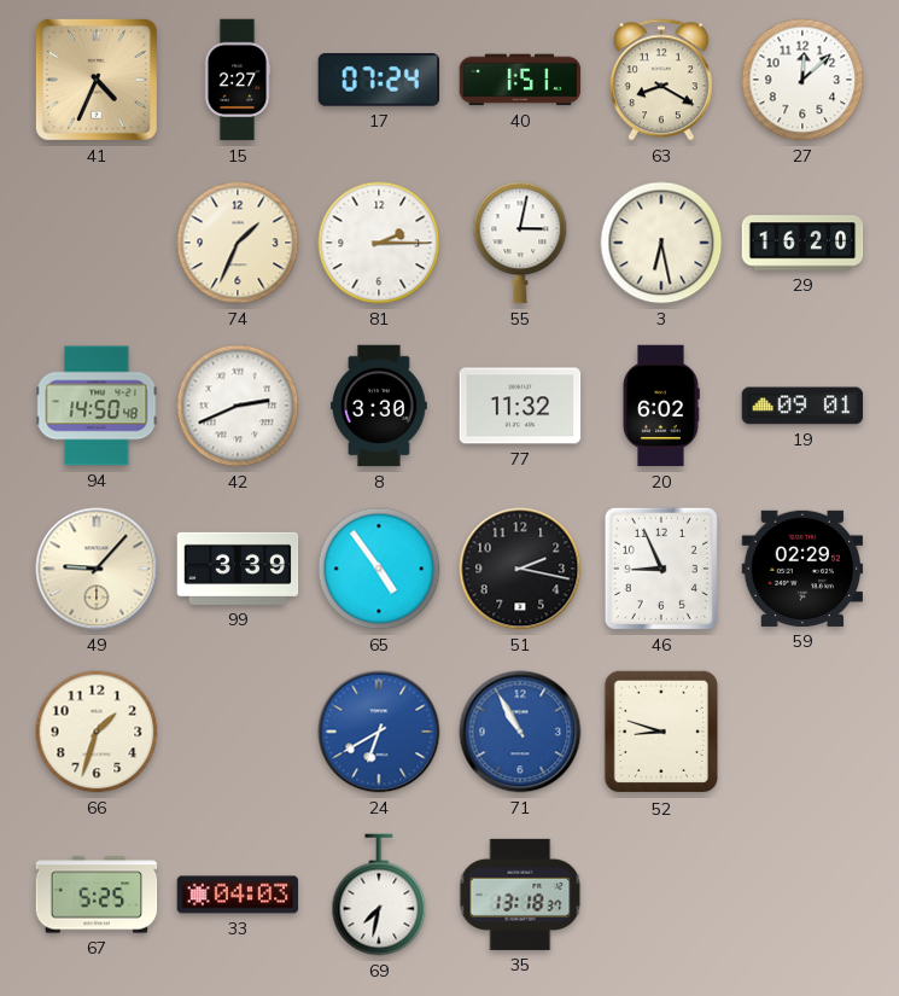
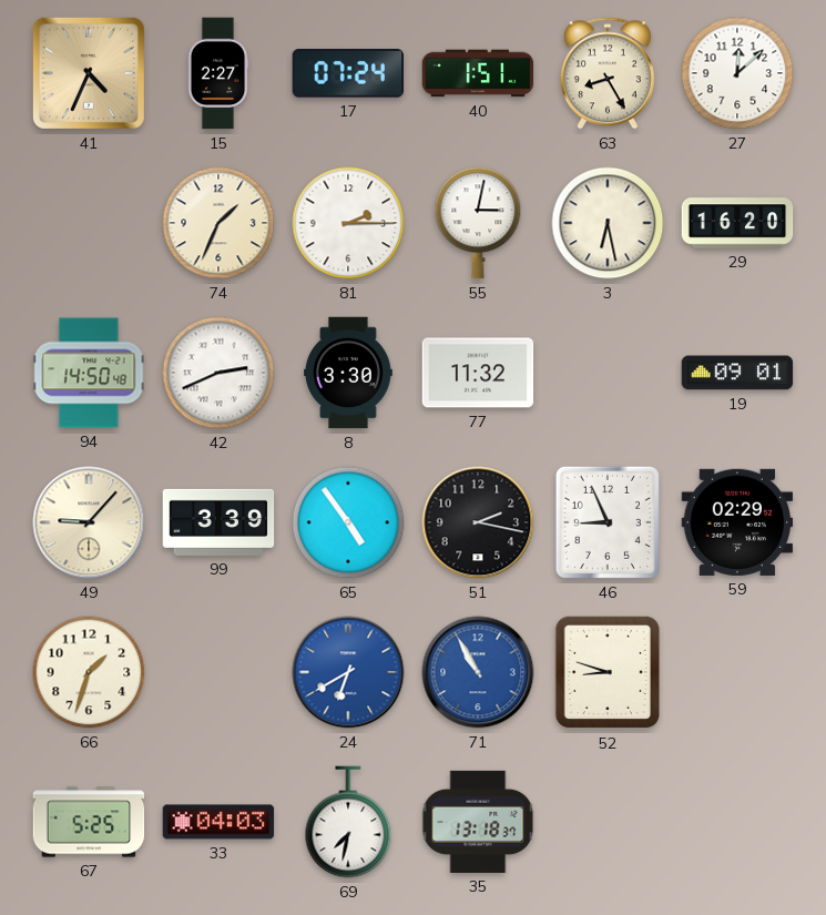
63: 8:20 -> 8:25 (608, 73)
20: 6:02 -> none (661, 406)
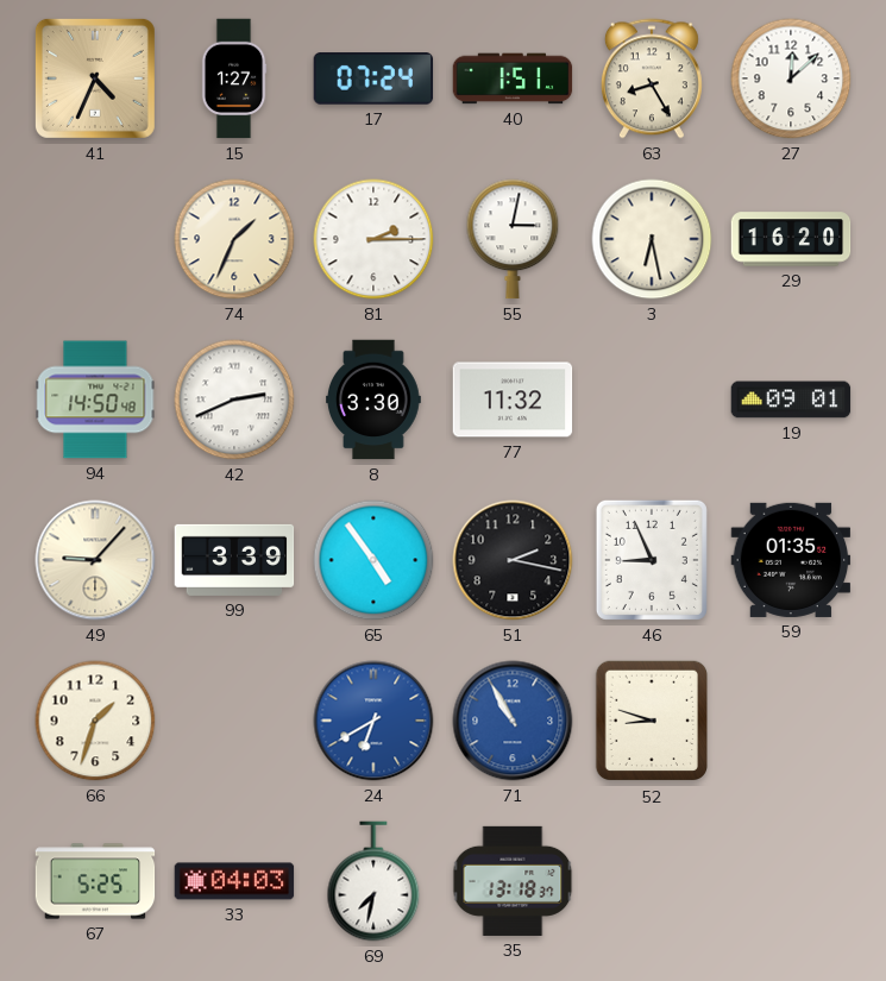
15: 2:27 -> 1:27 (234, 78)
59: 02:29 -> 01:35 (791, 560)
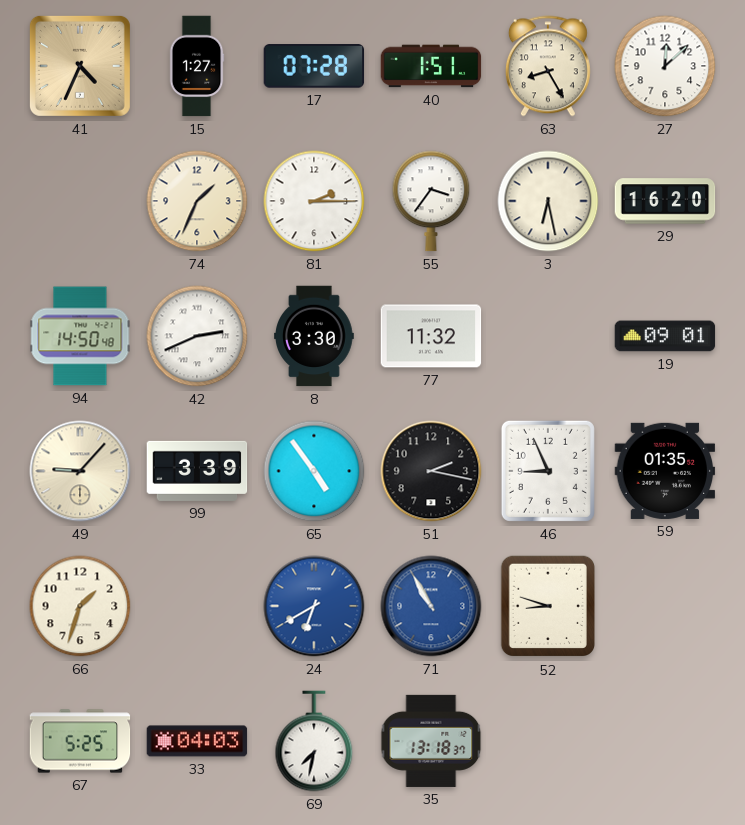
17: 07:24 -> 07:28 (314, 66)
55: 3:02 -> 3:36 (431, 201)
